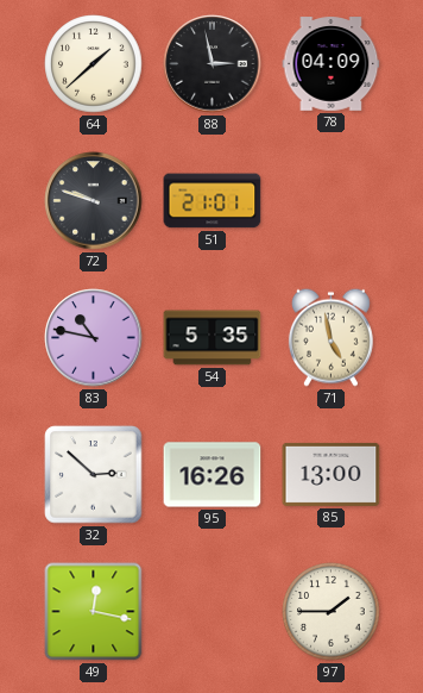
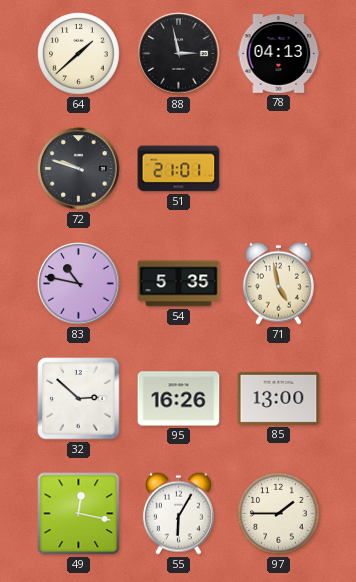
78: 04:09 -> 04:13 (279, 54)
55: none -> 6:05 (178, 513)
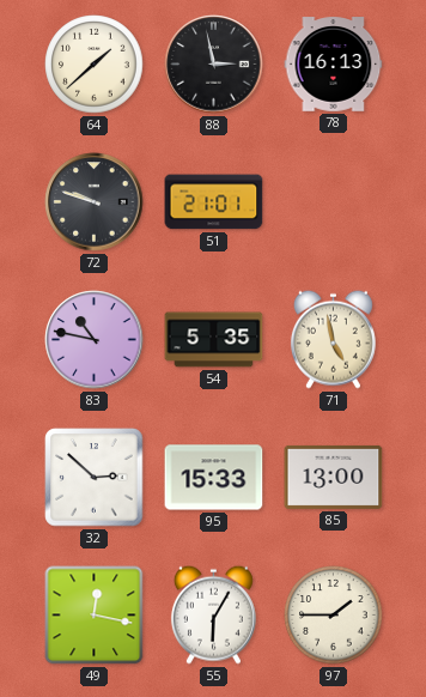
78: 04:13 -> 16:13 (334, 65)
95: 16:26 -> 15:33 (214, 478)
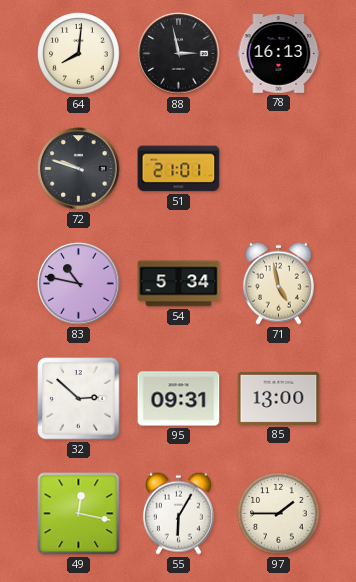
64: 1:38 -> 8:01 (79, 54)
54: 5:35 -> 5:34 (179, 284)
95: 15:33 -> 09:31 (179, 399)
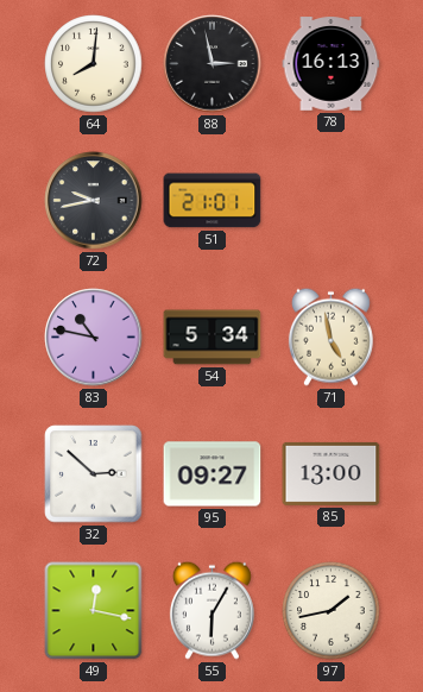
72: 9:48 -> 9:43 (94, 201)
95: 09:31 -> 09:27 (213, 474)
97: 1:45 -> 1:43 (332, 611)
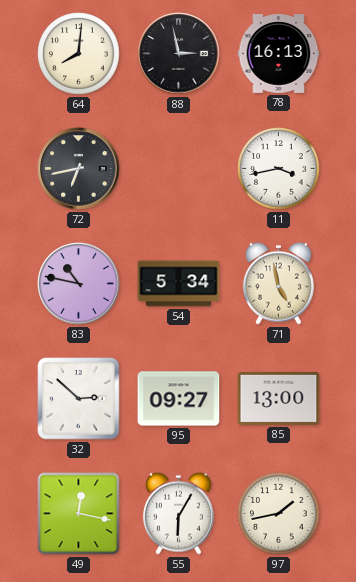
72: 9:43 -> 6:43 (79, 169)
51: 21:01 -> none (213, 201)
11: none -> 3:43 (279, 169)
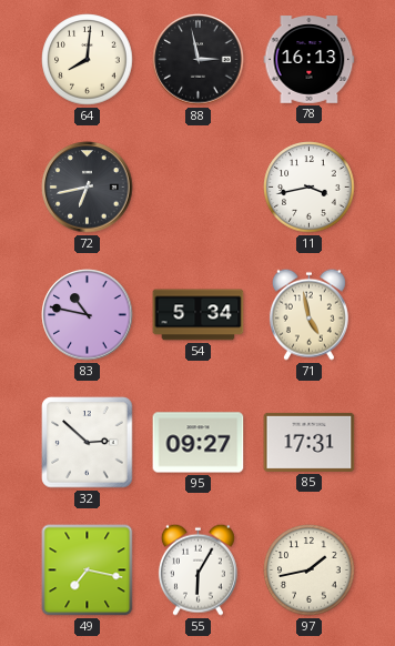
85: 13:00 -> 17:31 (310, 442)
49: 12:17 -> 7:17 (88, 571)
